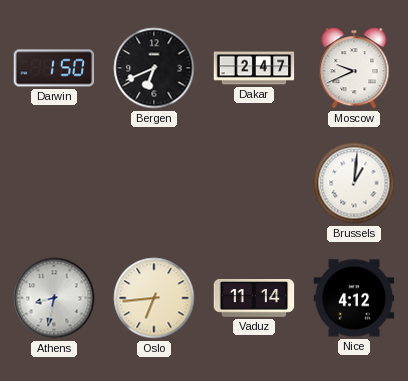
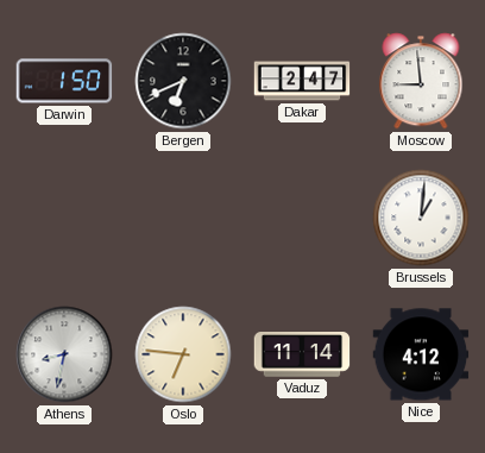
Moscow: 9:41 -> 8:59 (421, 81)
Oslo: 6:44 -> 6:46 (183, 354)
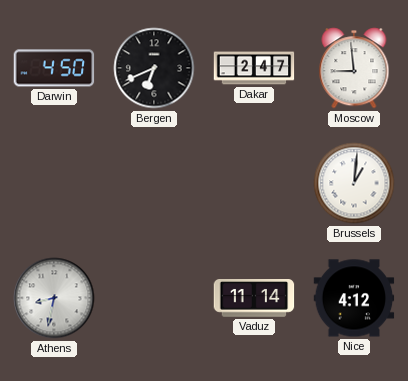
Darwin: 1:50 -> 4:50 (54, 68)
Oslo: 6:46 -> none (183, 354)
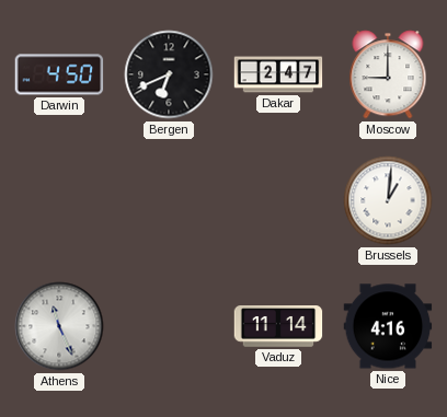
Moscow: 8:59 -> 9:00 (388, 74)
Athens: 8:32 -> 11:26 (59, 326)
Nice: 4:12 -> 4:16 (388, 326)
